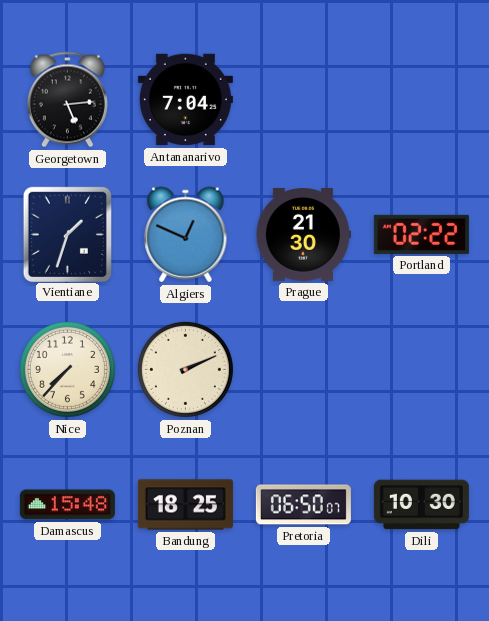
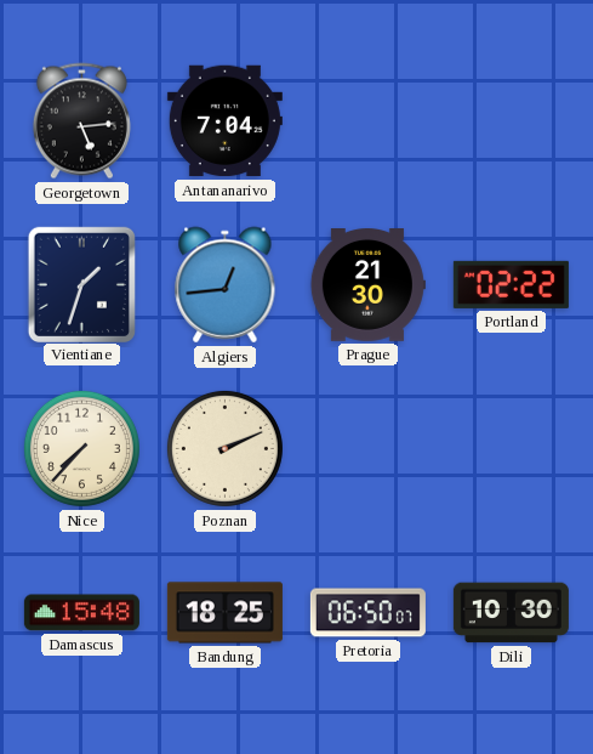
Algiers: 12:49 -> 12:44 (226, 285)
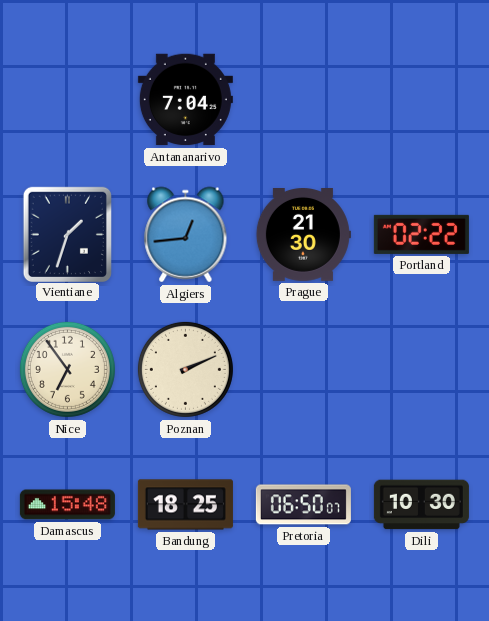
Georgetown: 5:14 -> none (81, 121)
Nice: 7:37 -> 6:54 (67, 369)
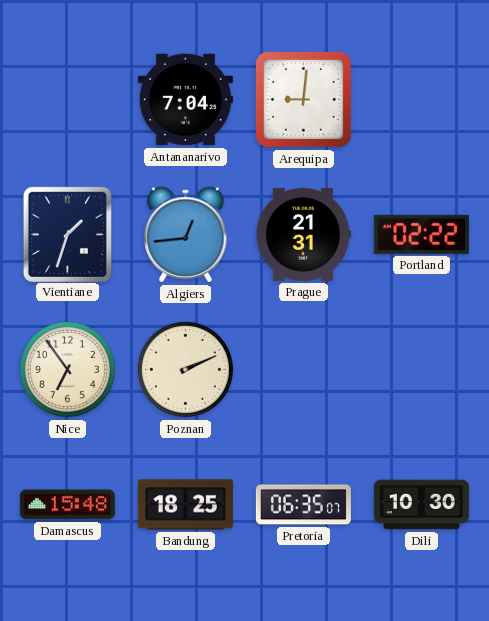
Arequipa: none -> 9:01 (303, 99)
Prague: 21:30 -> 21:31 (303, 235)
Pretoria: 06:50 -> 06:35 (303, 505)
